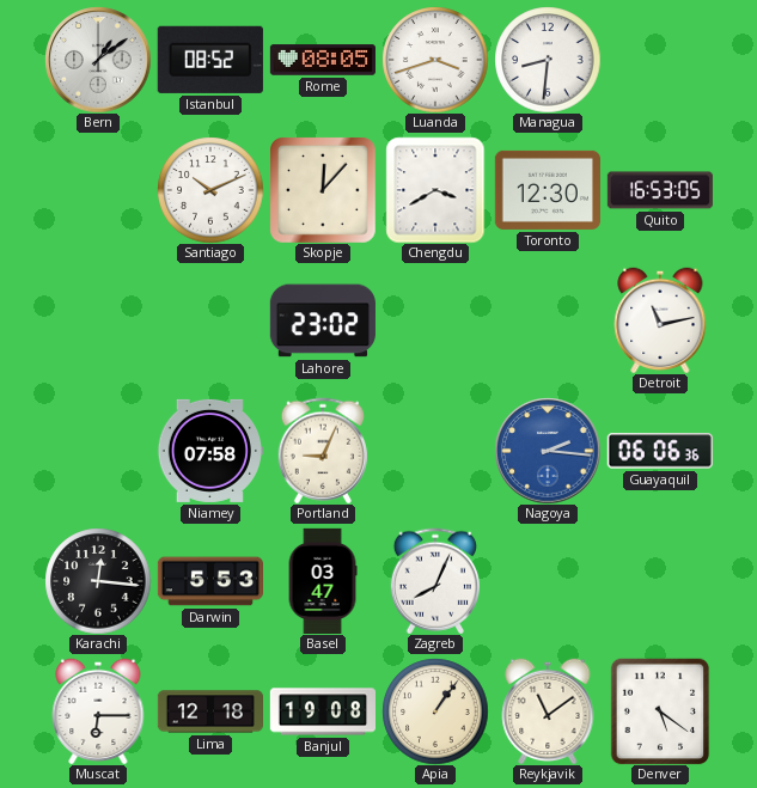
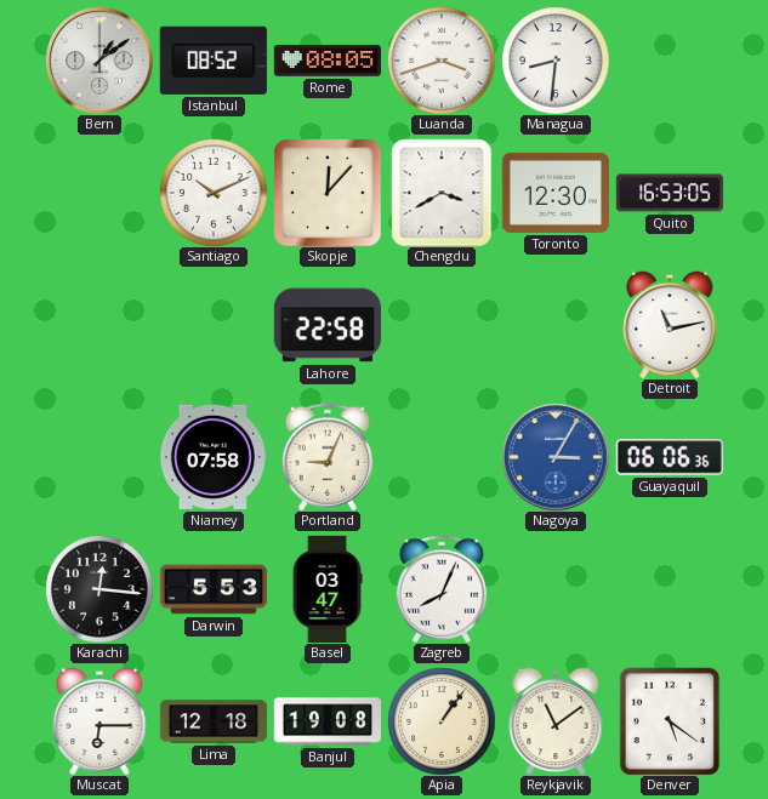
Lahore: 23:02 -> 22:58 (328, 325)
Nagoya: 2:16 -> 3:05 (556, 457)
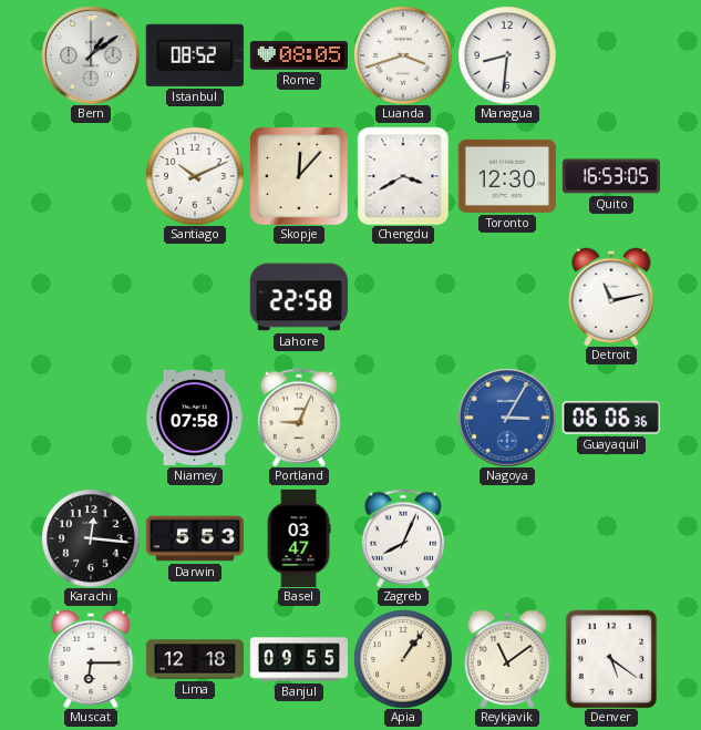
Banjul: 19:08 -> 09:55 (298, 659)
